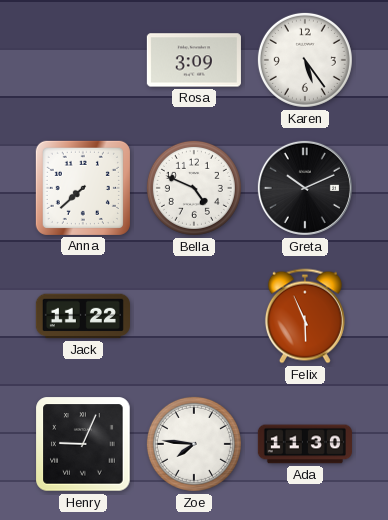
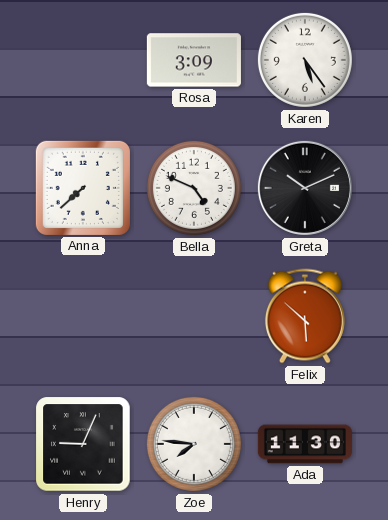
Jack: 11:22 -> none (83, 316)
Felix: 5:56 -> 5:52 (305, 316)
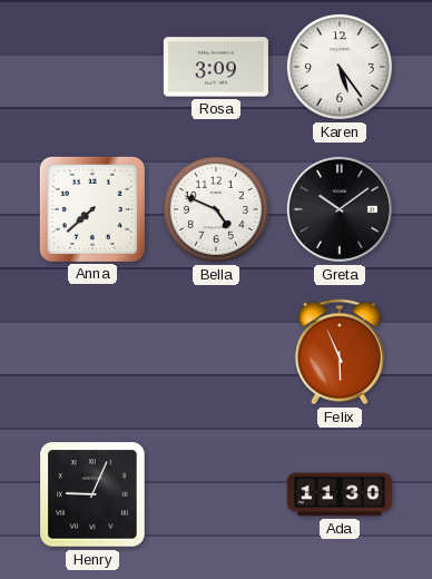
Greta: 10:11 -> 10:09 (340, 209)
Felix: 5:52 -> 5:56 (340, 352)
Zoe: 7:46 -> none (194, 444)
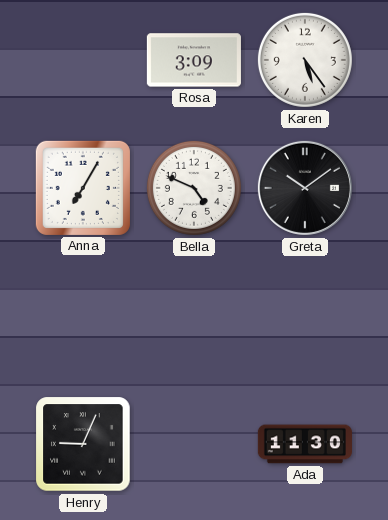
Anna: 7:38 -> 7:05 (83, 188)
Felix: 5:56 -> none (340, 352)
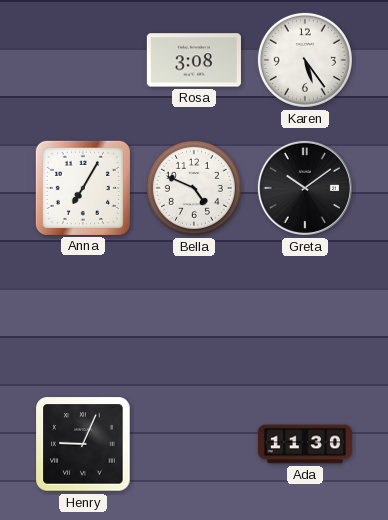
Rosa: 3:09 -> 3:08 (194, 60)
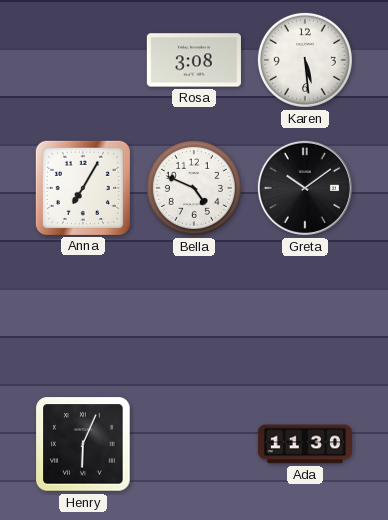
Karen: 5:24 -> 5:29 (305, 60)
Henry: 9:04 -> 6:04 (83, 444)
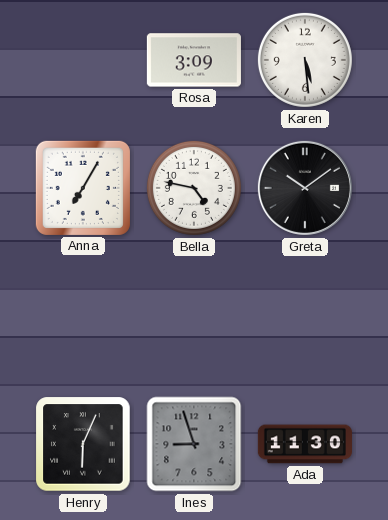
Rosa: 3:08 -> 3:09 (194, 60)
Bella: 4:49 -> 4:47 (194, 188)
Ines: none -> 8:57 (194, 444)
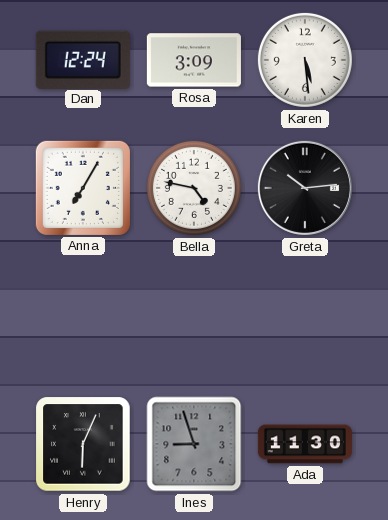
Dan: none -> 12:24 (83, 59)
Greta: 10:09 -> 10:14 (305, 188)
